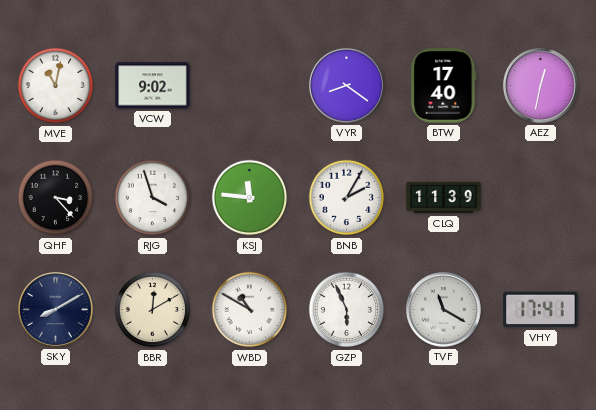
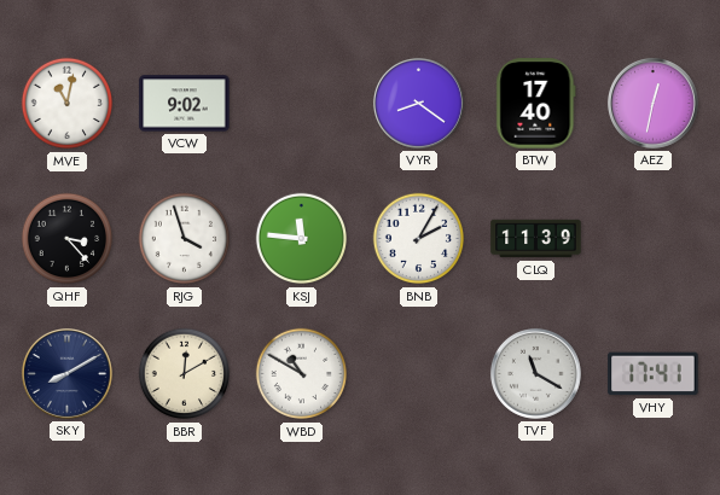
GZP: 5:56 -> none (347, 310)
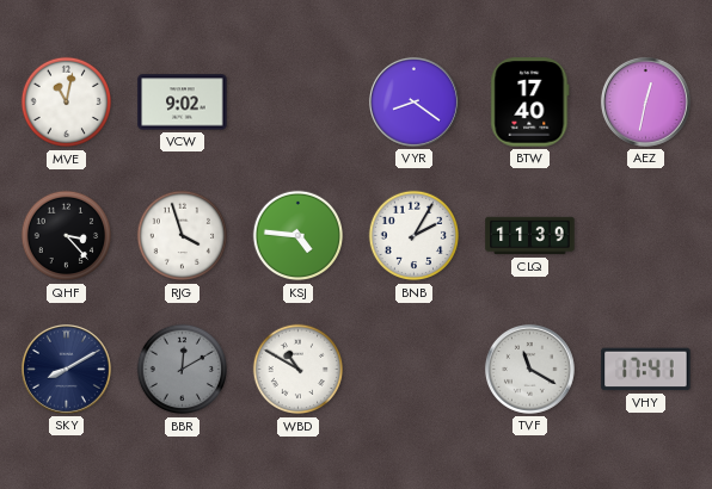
KSJ: 11:46 -> 4:46 (299, 236)
BBR dial: cream -> grey (183, 370)
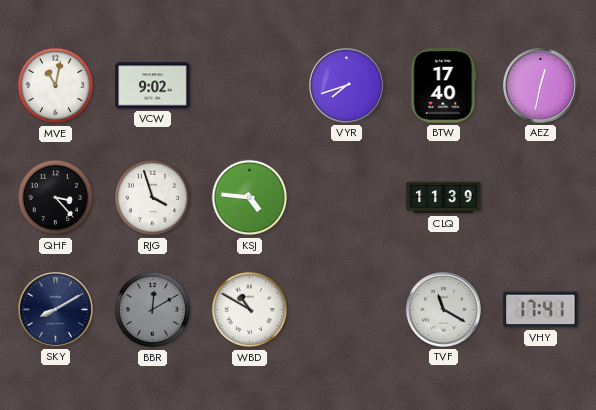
VYR: 8:21 -> 7:42 (346, 85)
BNB: 2:05 -> none (415, 236)
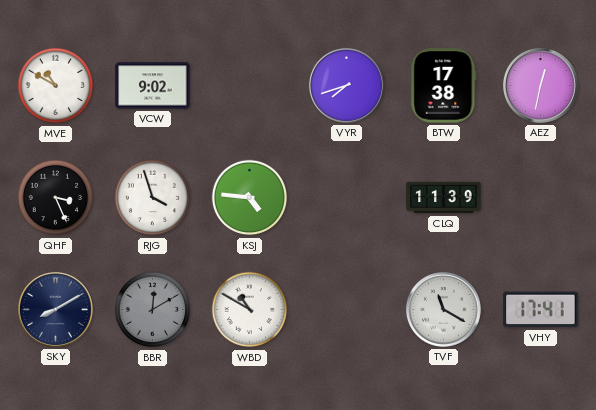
MVE: 11:02 -> 10:50 (56, 86)
BTW: 17:40 -> 17:38 (444, 86)
QHF: 3:23 -> 3:26 (56, 198)
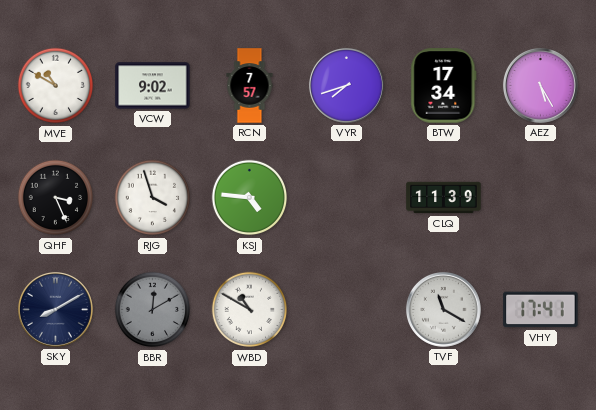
RCN: none -> 7:57 (250, 86)
BTW: 17:38 -> 17:34 (444, 86)
AEZ: 12:32 -> 5:25 (540, 85)
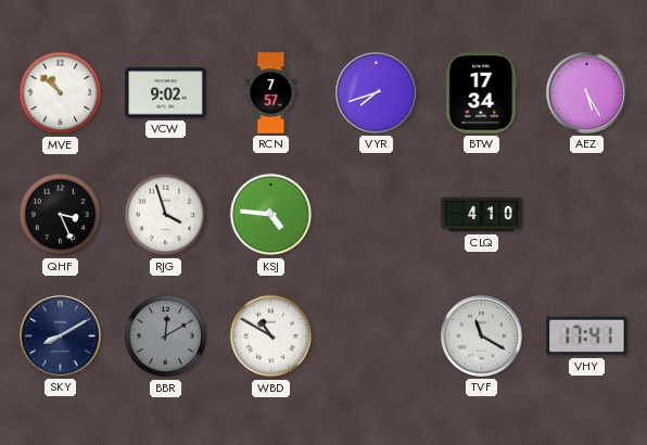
MVE: 10:50 -> 10:52 (61, 93)
CLQ: 11:39 -> 4:10 (482, 215)
